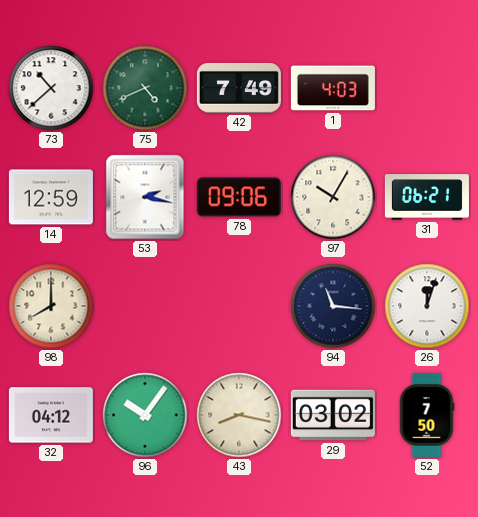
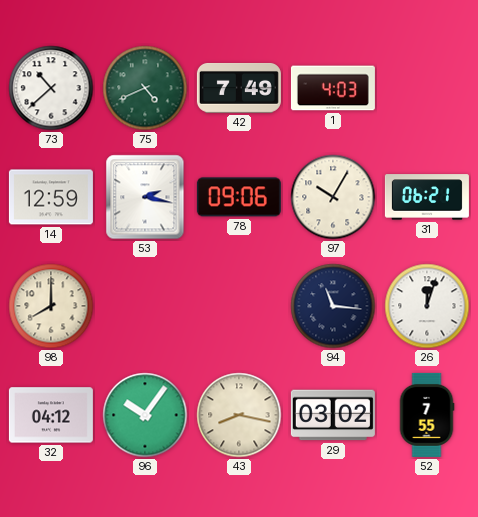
52: 7:50 -> 7:55 (427, 415)
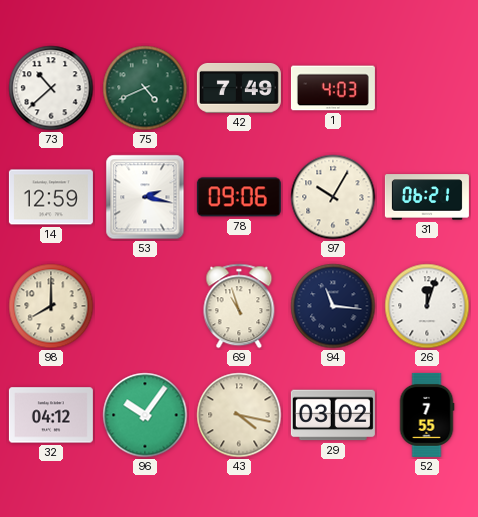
69: none -> 10:57 (239, 306)
43: 8:17 -> 4:17 (239, 415)
